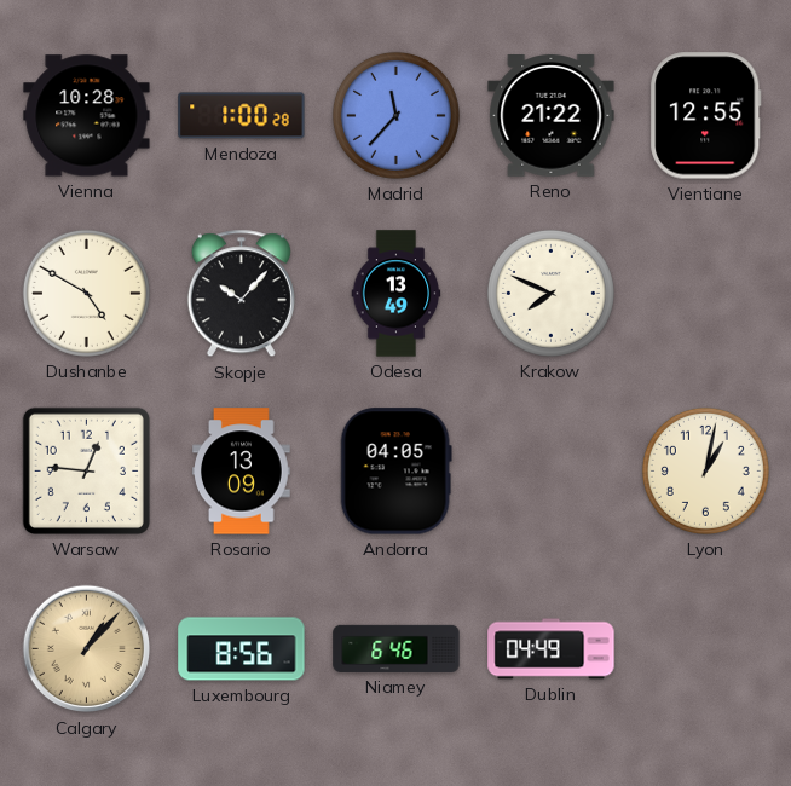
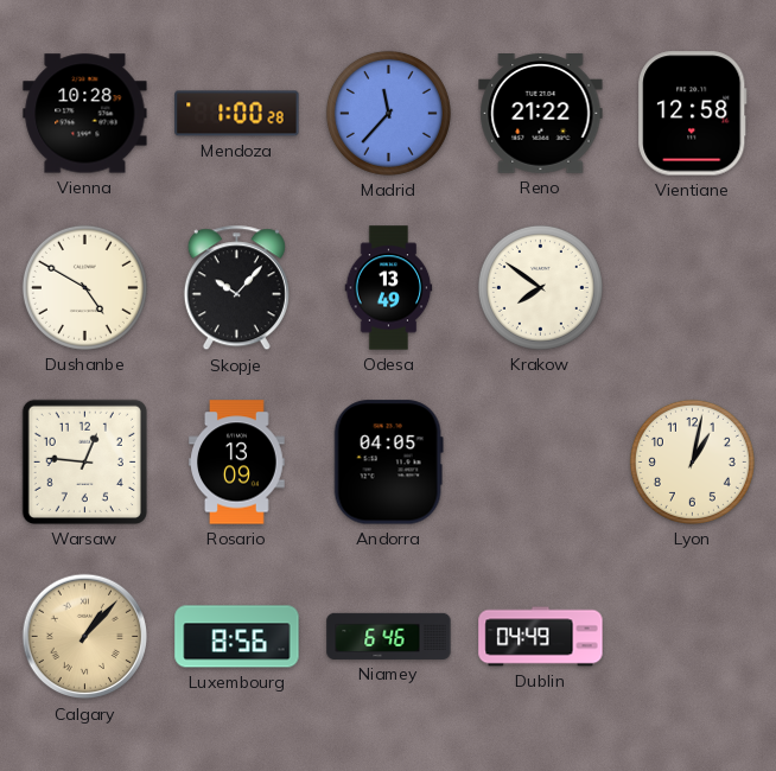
Vientiane: 12:55 -> 12:58 (693, 114)
Krakow: 7:49 -> 7:51 (540, 287)
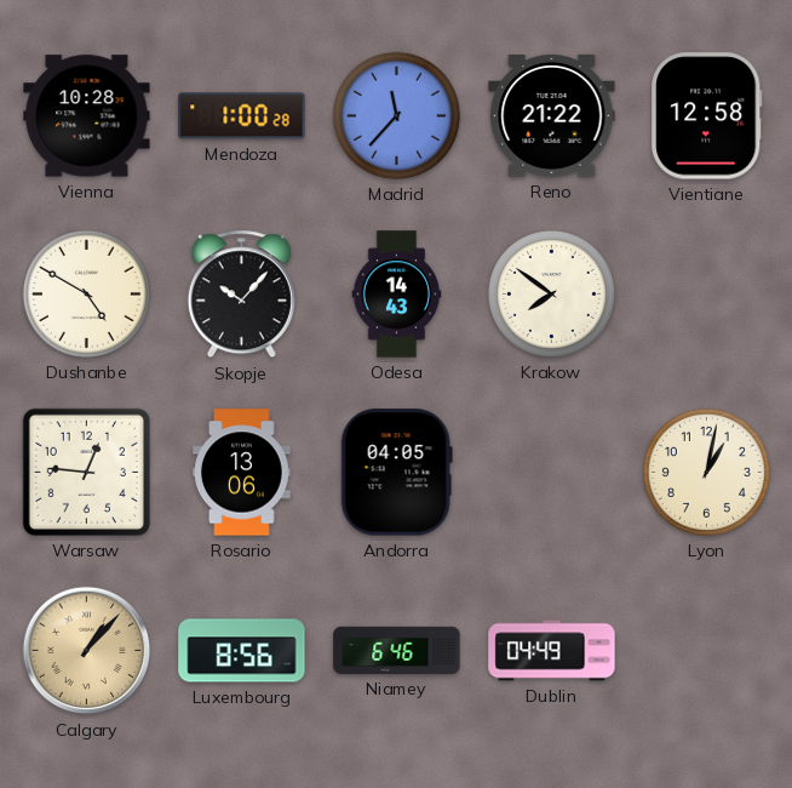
Odesa: 13:49 -> 14:43 (397, 295)
Rosario: 13:09 -> 13:06 (242, 473)
